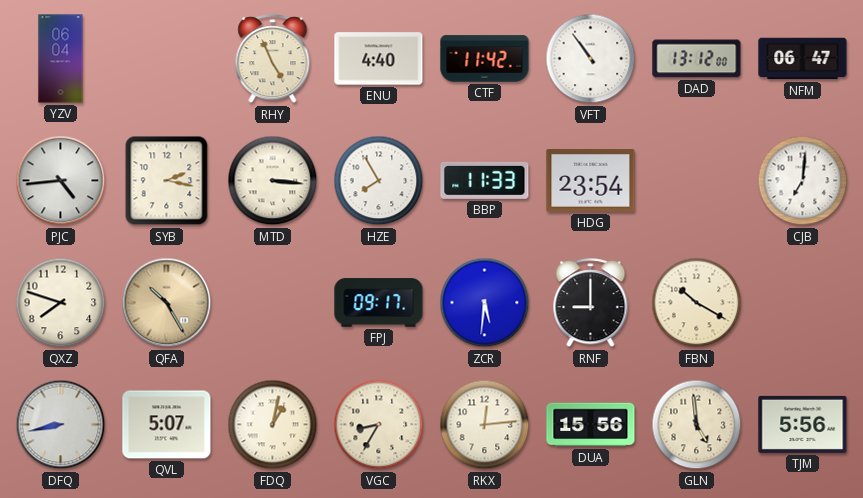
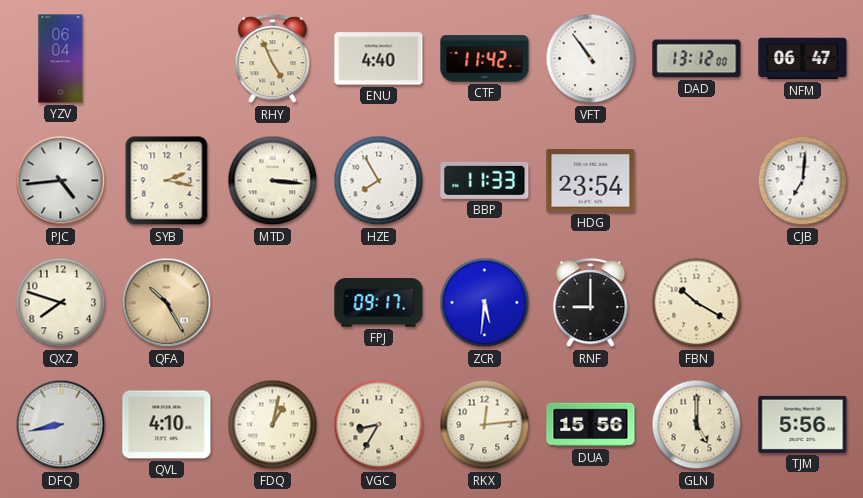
QVL: 5:07 -> 4:10 (167, 425)
GLN: 4:59 -> 5:00 (697, 425)
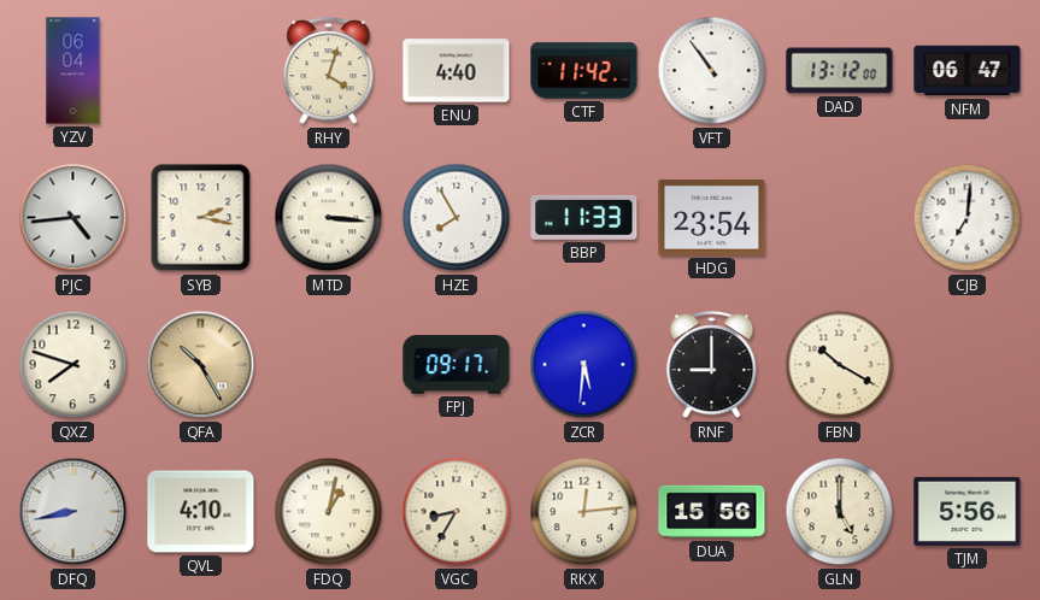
RHY: 4:56 -> 4:03 (329, 71)
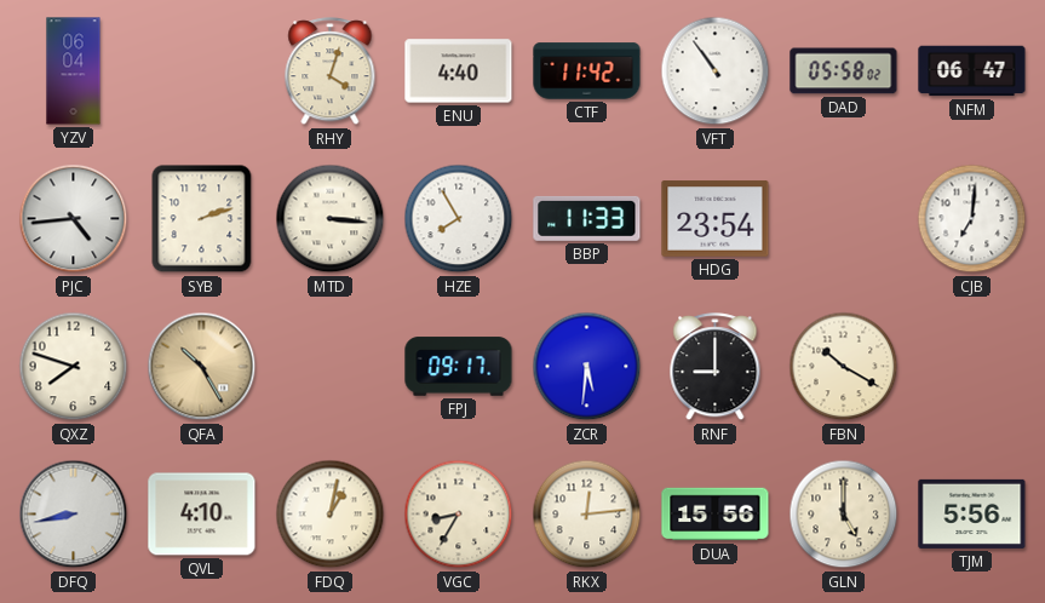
DAD: 13:12 -> 05:58 (844, 71)
SYB: 2:17 -> 2:12 (202, 219)
